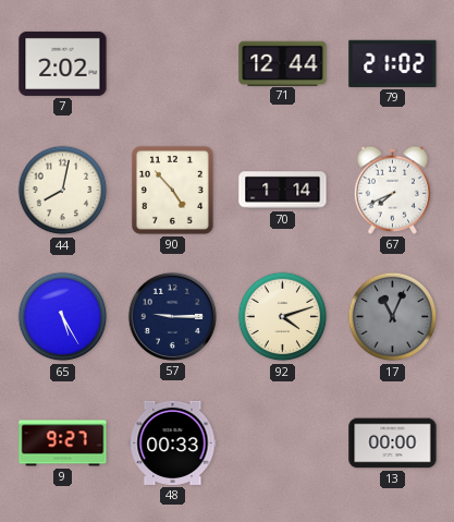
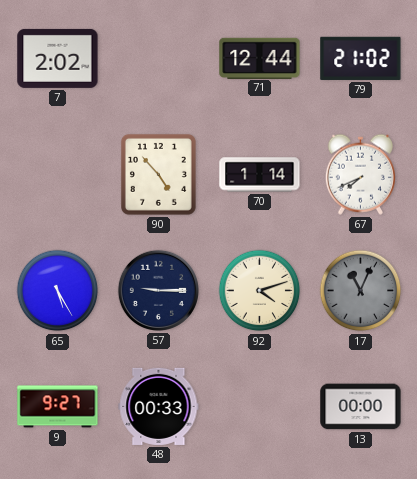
44: 8:02 -> none (63, 191)
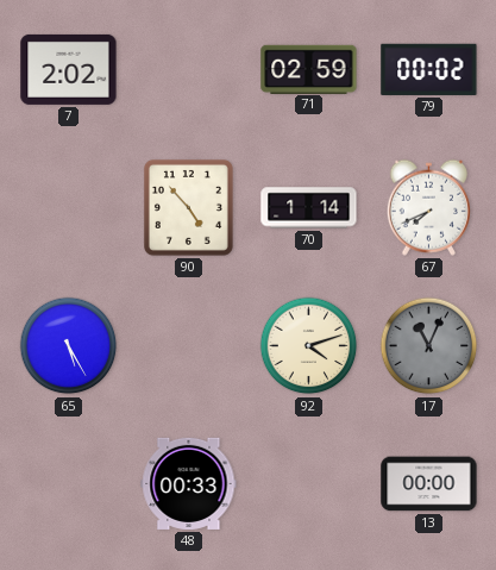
71: 12:44 -> 02:59 (309, 69)
79: 21:02 -> 00:02 (429, 69)
57: 9:15 -> none (158, 290)
9: 9:27 -> none (58, 407)
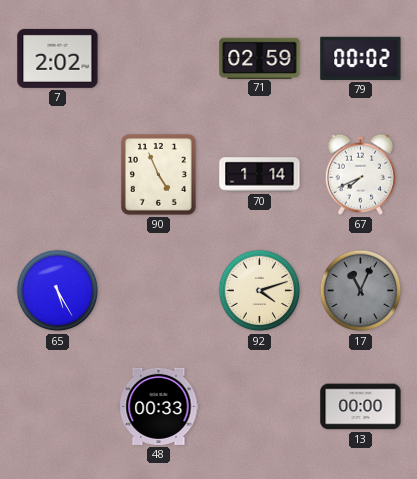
90: 4:53 -> 4:56 (158, 174)
